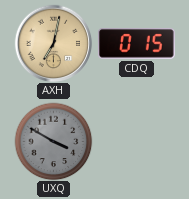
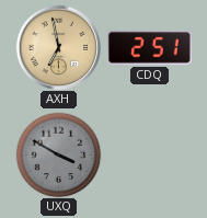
AXH: 7:02 -> 6:58 (58, 47)
CDQ: 0:15 -> 2:51 (150, 48)
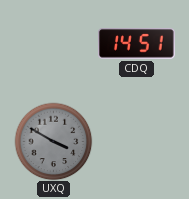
AXH: 6:58 -> none (58, 47)
CDQ: 2:51 -> 14:51 (137, 44)
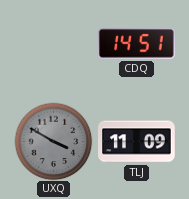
TLJ: none -> 11:09 (137, 142)
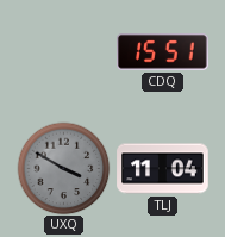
CDQ: 14:51 -> 15:51 (163, 52)
TLJ: 11:09 -> 11:04 (163, 169)
